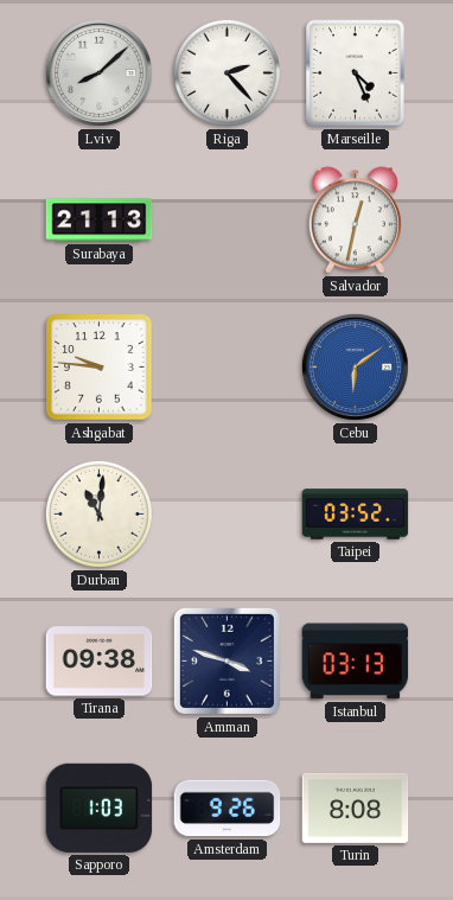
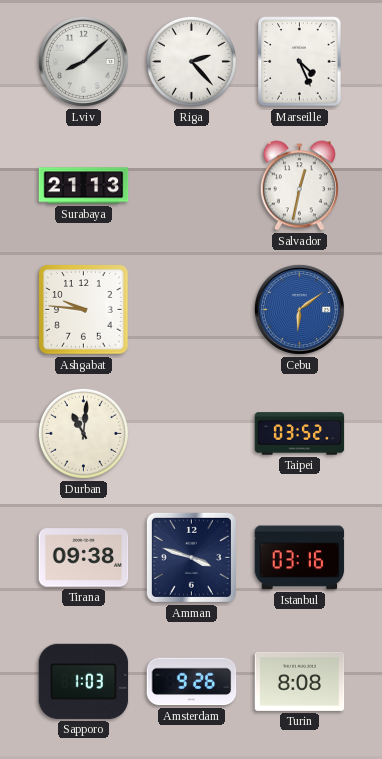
Istanbul: 03:13 -> 03:16 (300, 558)
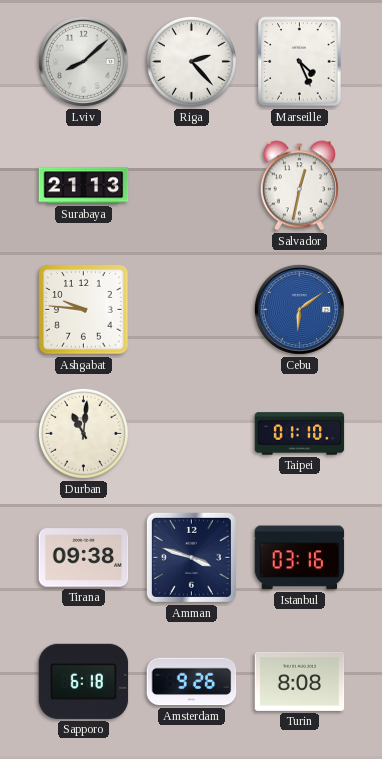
Taipei: 03:52 -> 01:10 (300, 434)
Sapporo: 1:03 -> 6:18 (84, 681)
